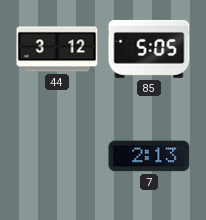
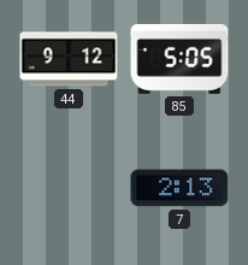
44: 3:12 -> 9:12 (69, 59)
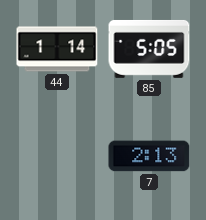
44: 9:12 -> 1:14 (57, 49)
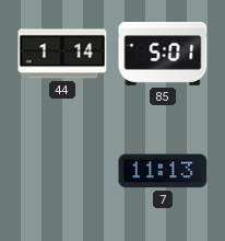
85: 5:05 -> 5:01 (163, 54)
7: 2:13 -> 11:13 (163, 171)
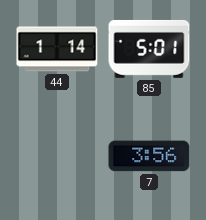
7: 11:13 -> 3:56 (149, 156)
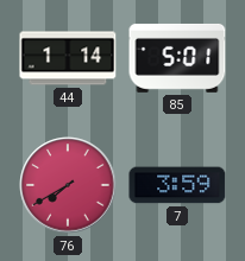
76: none -> 7:40 (68, 185)
7: 3:56 -> 3:59 (177, 185)
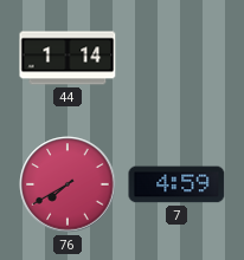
85: 5:01 -> none (177, 58)
7: 3:59 -> 4:59 (176, 184)
